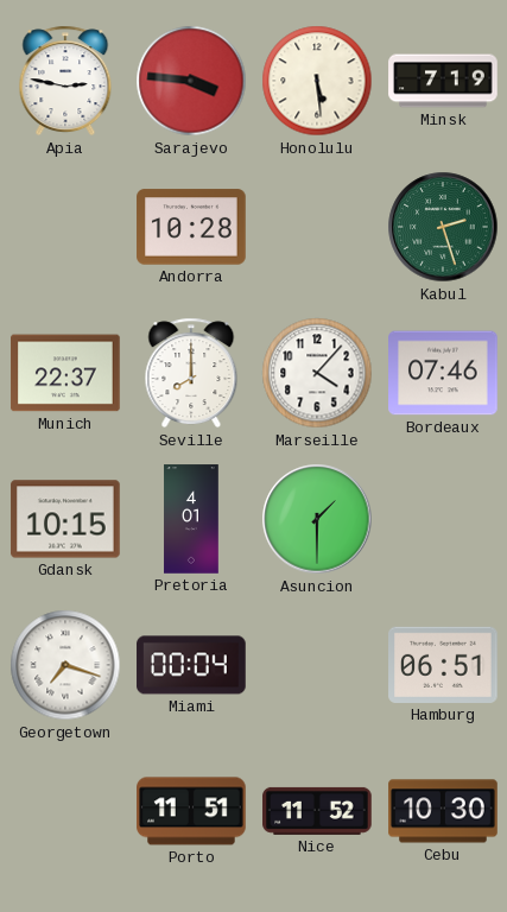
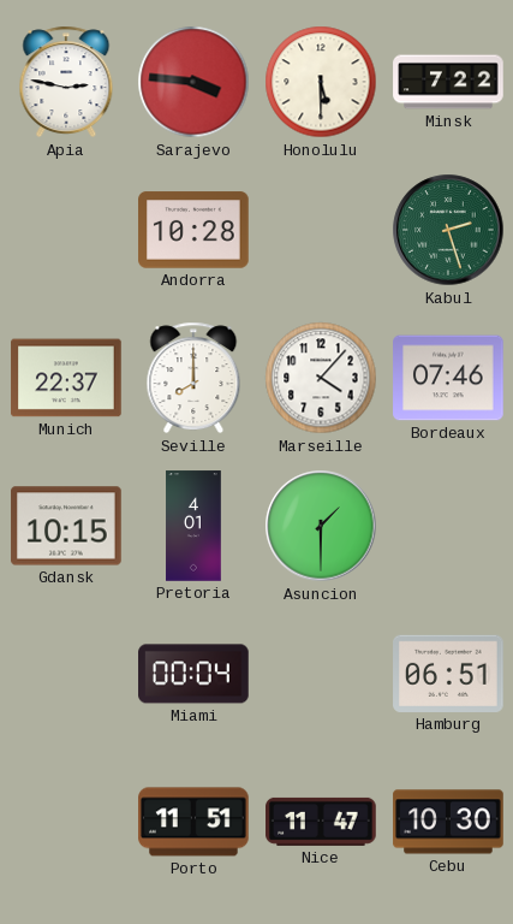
Honolulu: 5:29 -> 5:30 (321, 82)
Minsk: 7:19 -> 7:22 (448, 82)
Georgetown: 7:18 -> none (65, 665)
Nice: 11:52 -> 11:47 (321, 822)
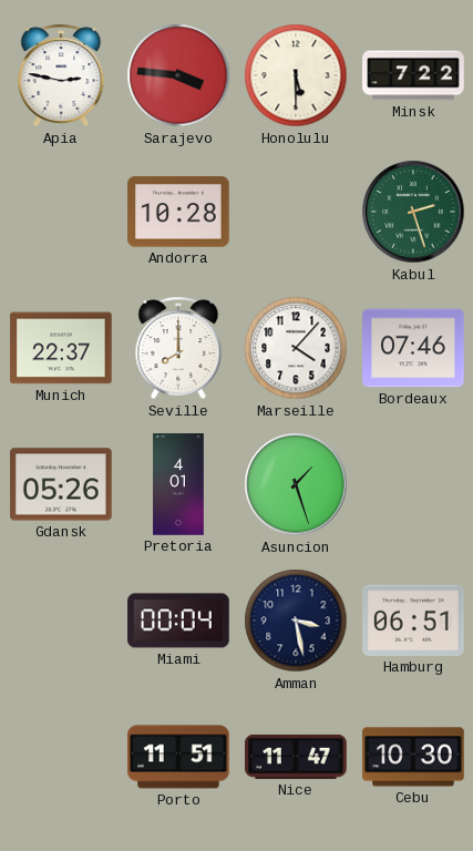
Gdansk: 10:15 -> 05:26 (61, 484)
Asuncion: 1:30 -> 1:27 (296, 484)
Amman: none -> 3:28 (296, 621)
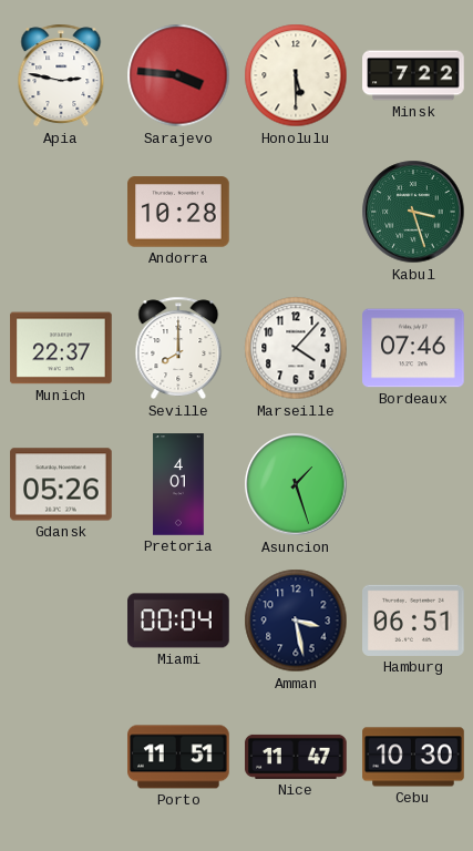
Kabul: 2:27 -> 3:27 (413, 212)
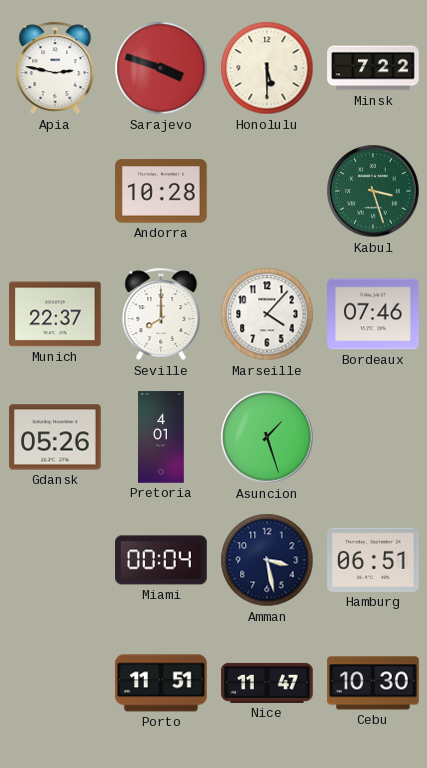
Sarajevo: 3:46 -> 3:48 (161, 68)
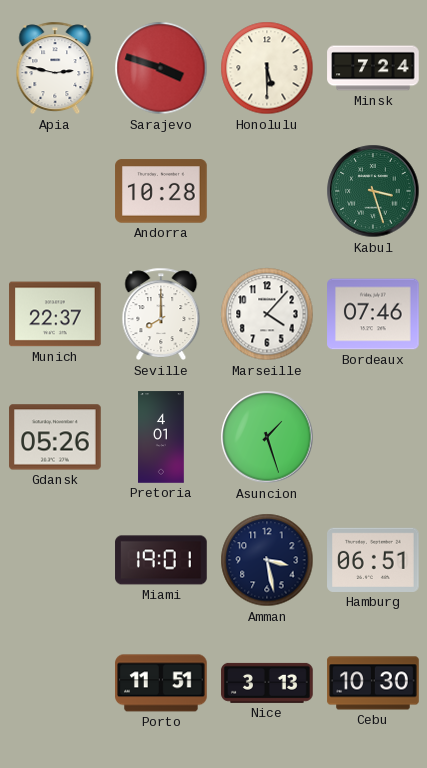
Minsk: 7:22 -> 7:24 (373, 68)
Miami: 00:04 -> 19:01 (161, 560)
Nice: 11:47 -> 3:13 (267, 683)
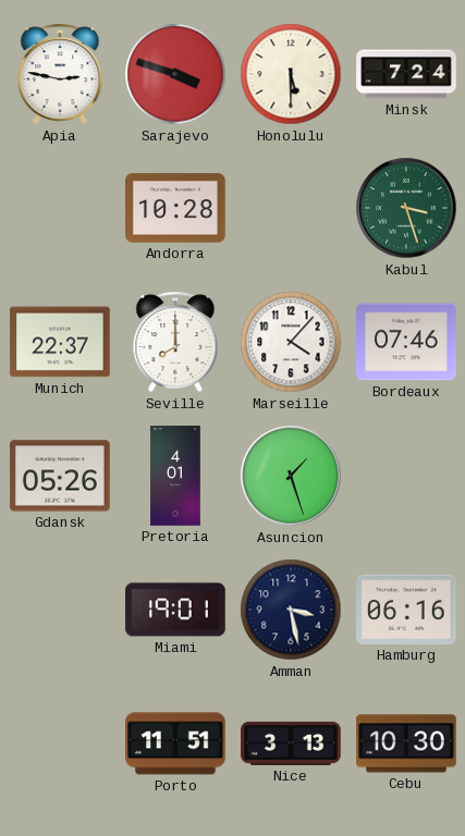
Hamburg: 06:51 -> 06:16 (406, 610)
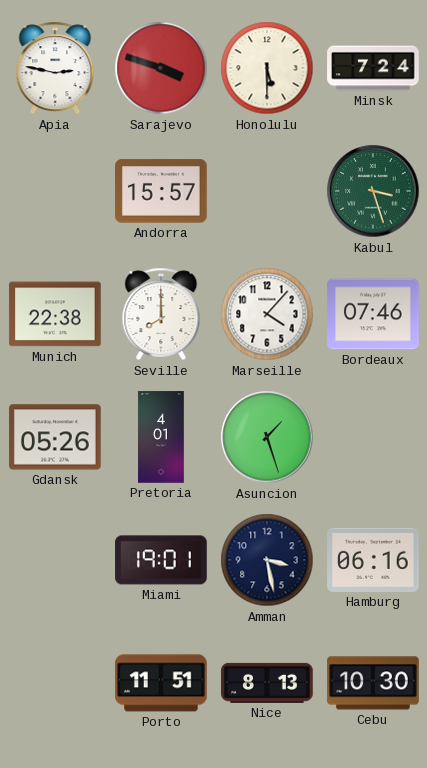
Andorra: 10:28 -> 15:57 (161, 191)
Munich: 22:37 -> 22:38 (55, 314)
Nice: 3:13 -> 8:13 (267, 683)
